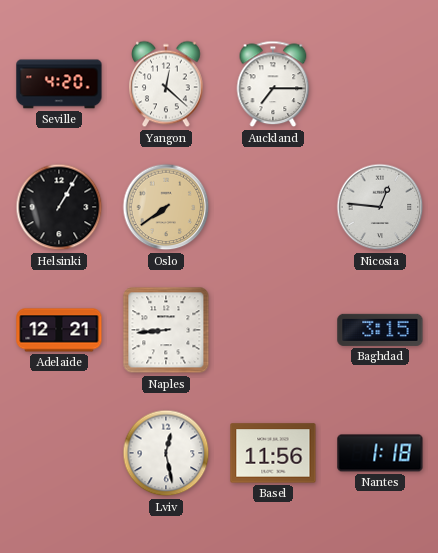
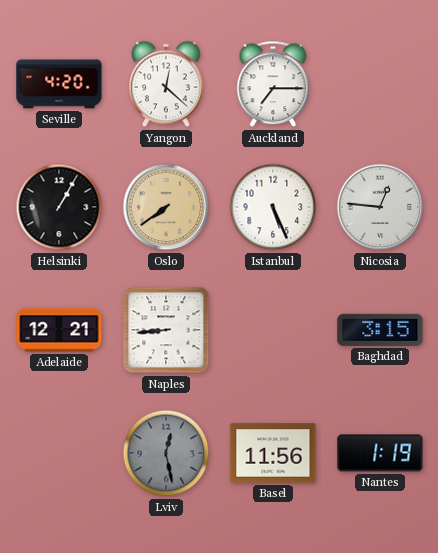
Istanbul: none -> 5:26 (273, 207)
Lviv dial: white -> grey (166, 453)
Nantes: 1:18 -> 1:19 (380, 453)
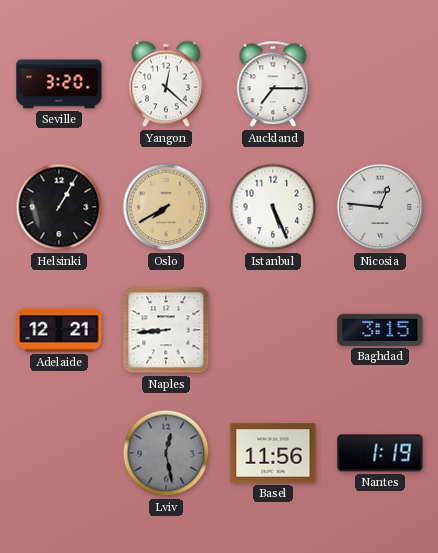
Seville: 4:20 -> 3:20 (59, 84)
Oslo: 7:39 -> 7:40 (166, 207)
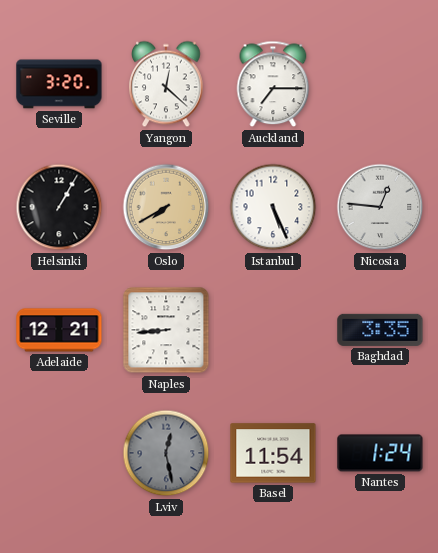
Baghdad: 3:15 -> 3:35 (380, 330)
Basel: 11:56 -> 11:54 (273, 453)
Nantes: 1:19 -> 1:24 (380, 453)
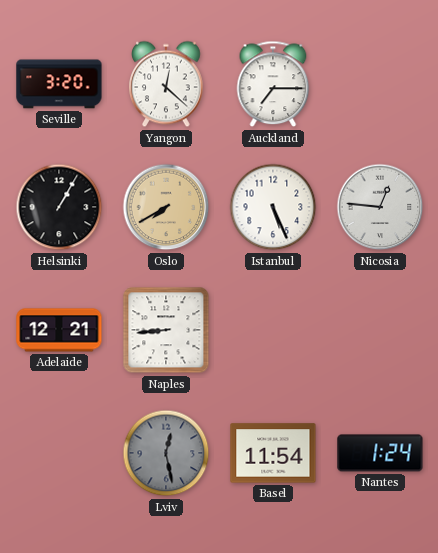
Baghdad: 3:35 -> none (380, 330)
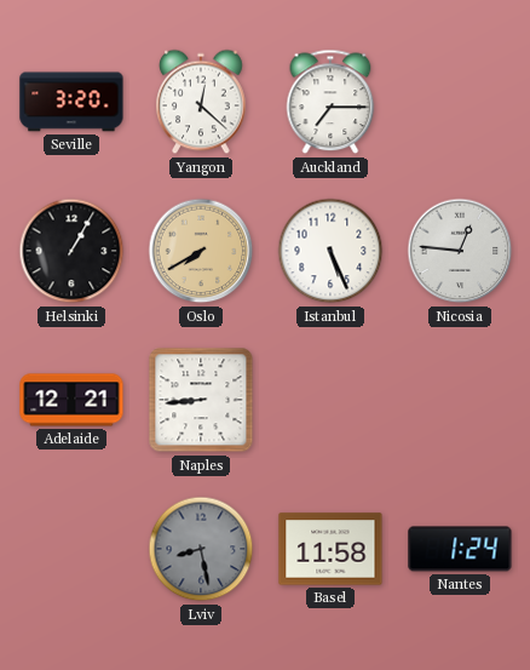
Lviv: 12:28 -> 8:28 (201, 549)
Basel: 11:54 -> 11:58 (330, 549)
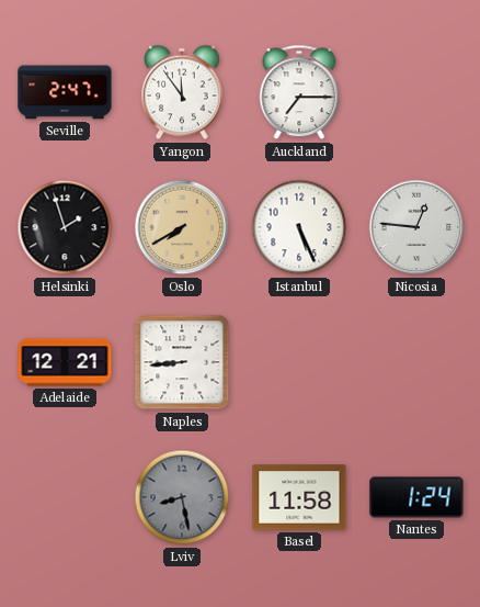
Seville: 3:20 -> 2:47 (65, 92)
Yangon: 12:22 -> 11:54 (183, 92)
Helsinki: 1:05 -> 1:57 (65, 227)
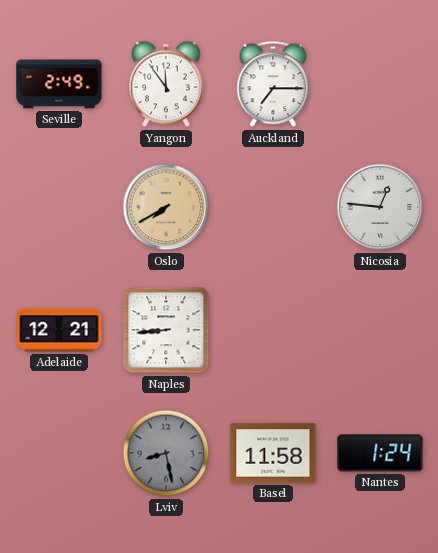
Seville: 2:47 -> 2:49 (59, 84)
Helsinki: 1:57 -> none (65, 227)
Istanbul: 5:26 -> none (299, 227)
